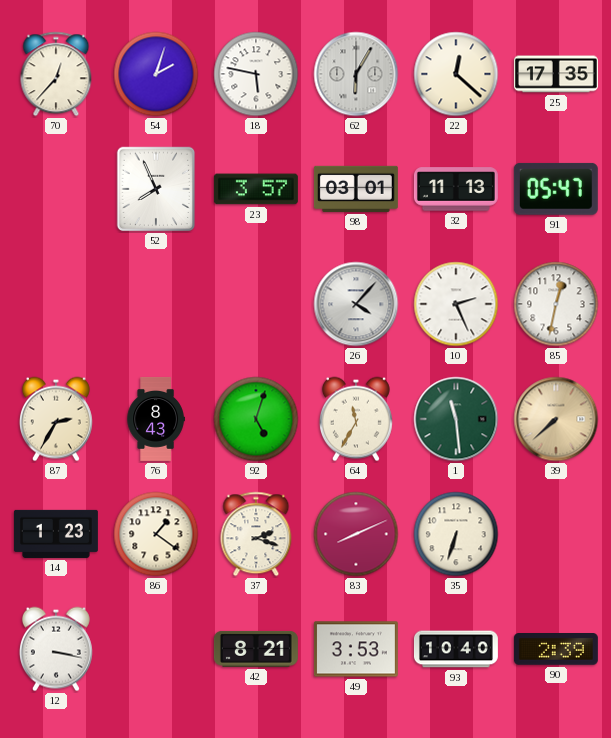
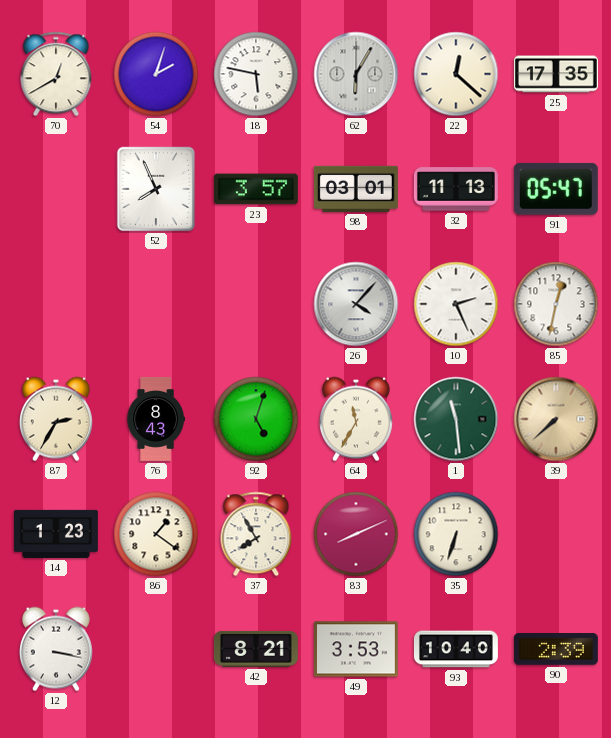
70: 12:37 -> 12:40 (56, 74)
37: 2:18 -> 7:55 (256, 534)
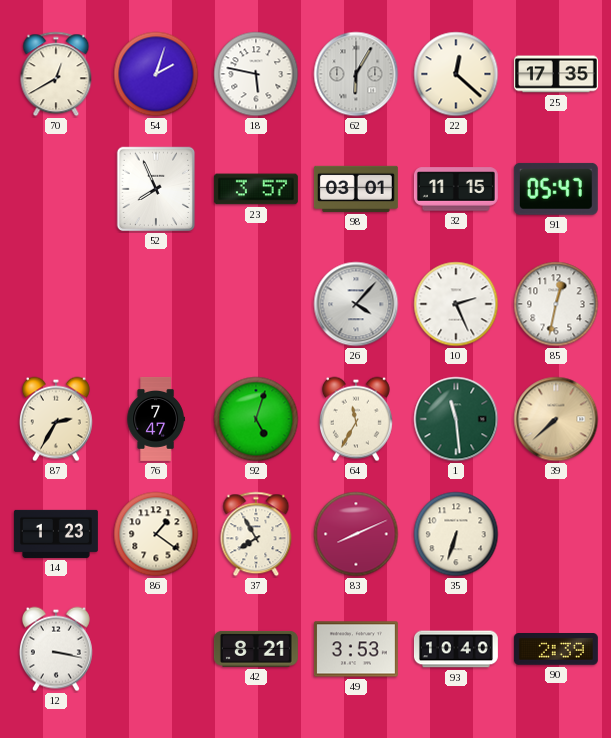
32: 11:13 -> 11:15 (456, 189)
76: 8:43 -> 7:47 (156, 419)
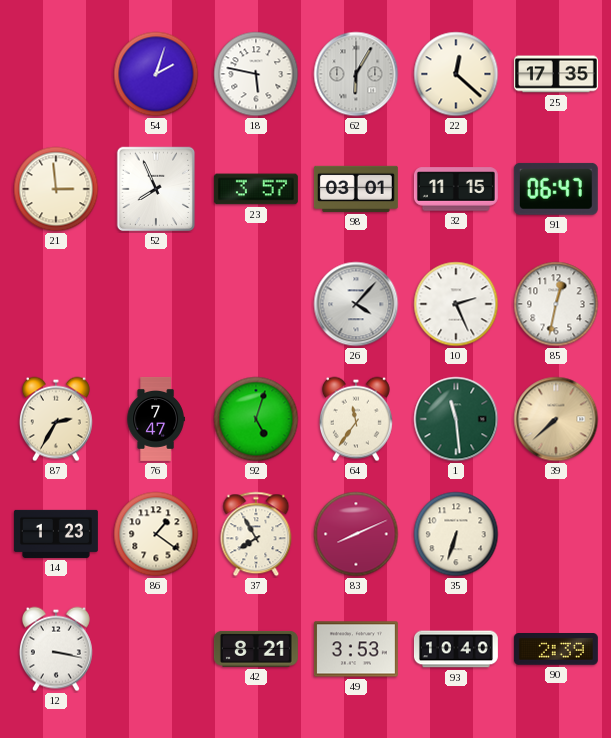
70: 12:40 -> none (56, 74)
21: none -> 2:59 (56, 189)
91: 05:47 -> 06:47 (556, 189)
64: 11:35 -> 11:36 (356, 419)
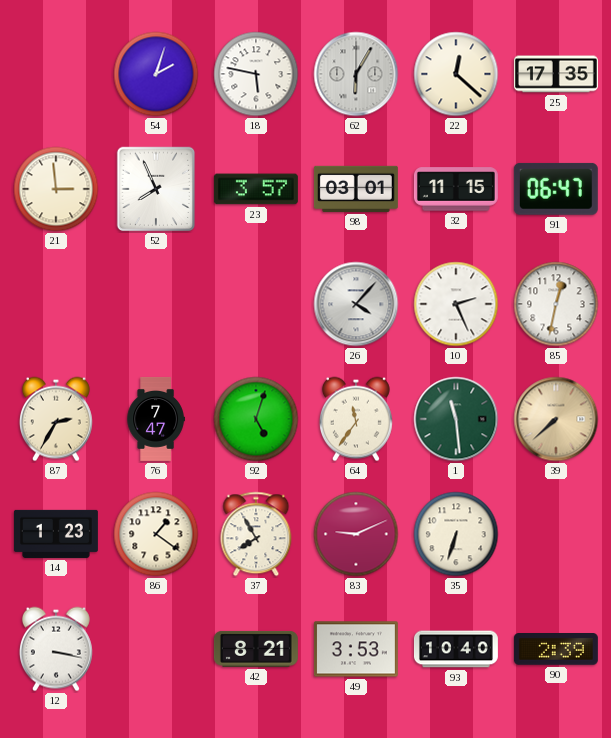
83: 8:11 -> 9:11 (356, 534)
